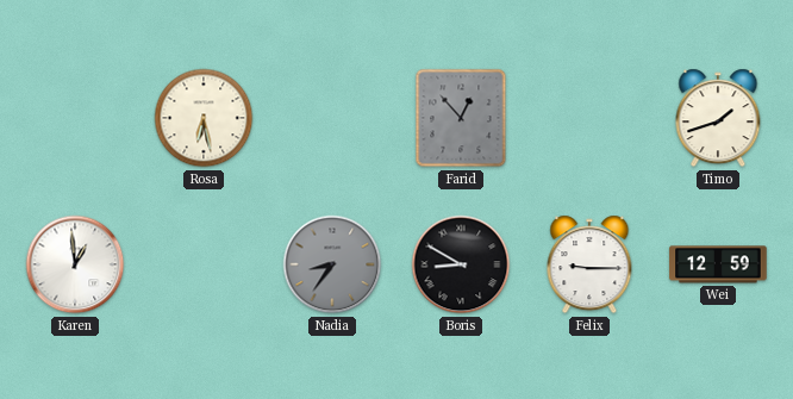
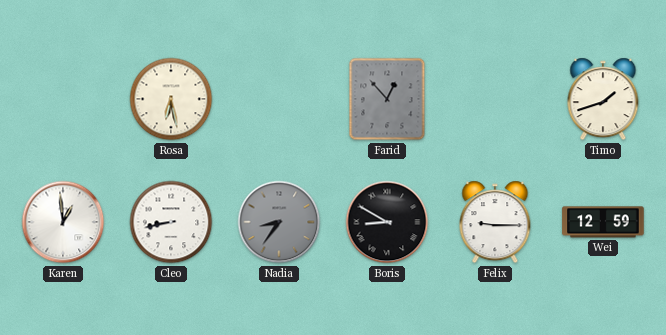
Cleo: none -> 8:43 (171, 222)
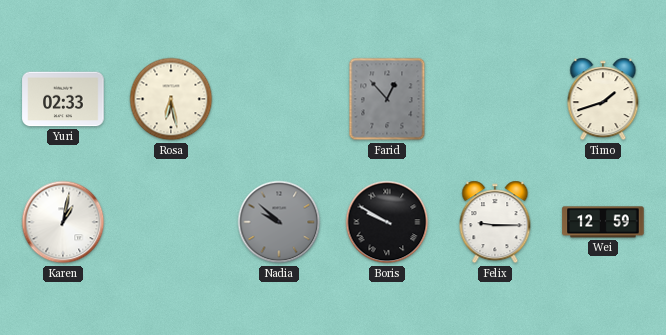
Yuri: none -> 02:33 (63, 99)
Karen: 12:59 -> 1:02 (63, 222)
Cleo: 8:43 -> none (171, 222)
Nadia: 8:36 -> 9:52 (279, 222)
Boris: 8:50 -> 9:50 (387, 222)
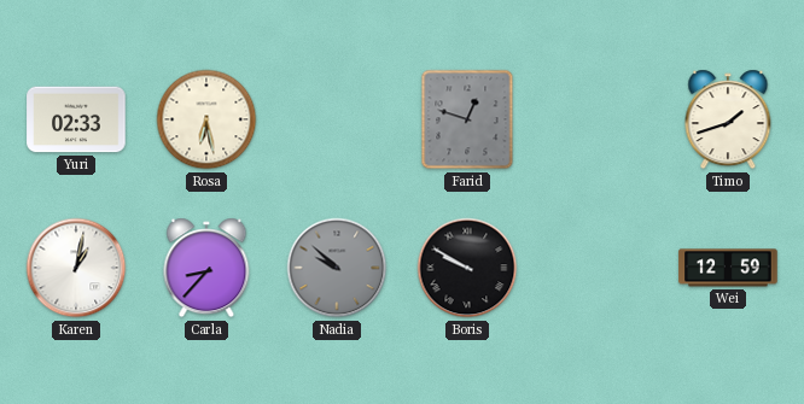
Farid: 12:53 -> 12:48 (467, 119)
Carla: none -> 8:37 (206, 268)
Felix: 9:15 -> none (495, 222)
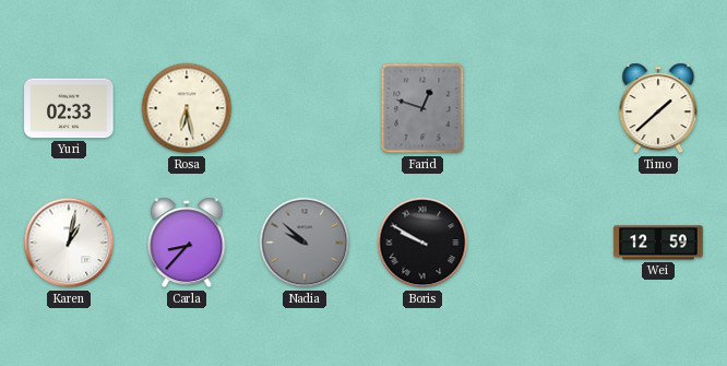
Timo: 1:42 -> 1:38 (658, 108)
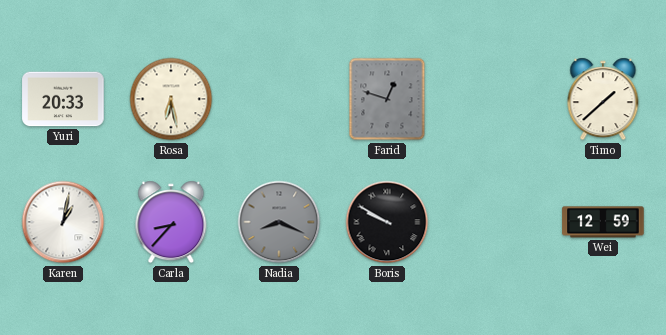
Yuri: 02:33 -> 20:33 (63, 99)
Nadia: 9:52 -> 8:19 (279, 222)
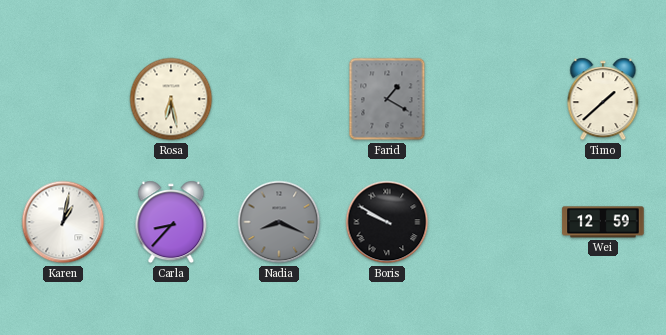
Yuri: 20:33 -> none (63, 99)
Farid: 12:48 -> 1:20 (387, 99)
